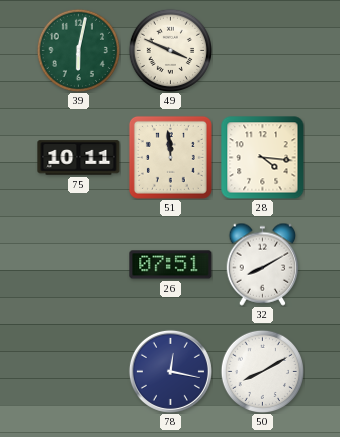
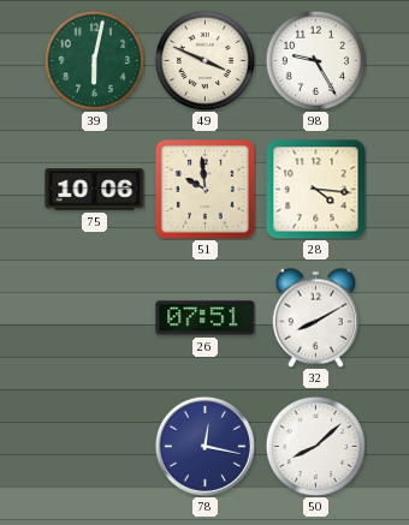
98: none -> 9:25 (315, 60)
75: 10:11 -> 10:06 (95, 190)
51: 11:59 -> 9:59 (204, 189)
50: 8:10 -> 8:08 (315, 446)
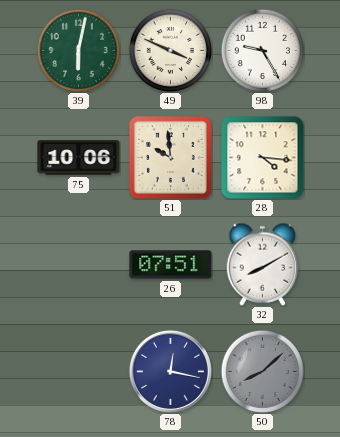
50 dial: white -> grey (262, 371)
